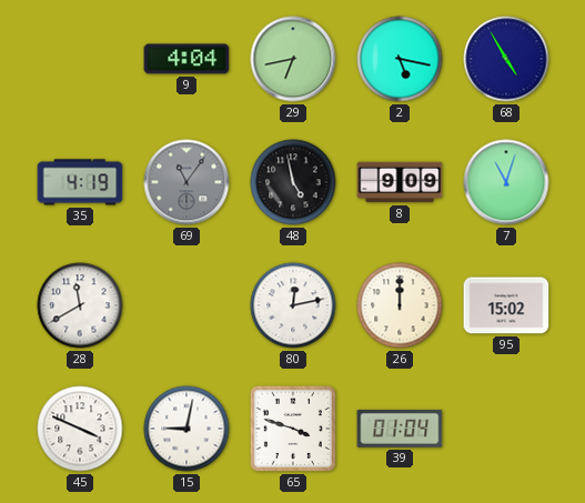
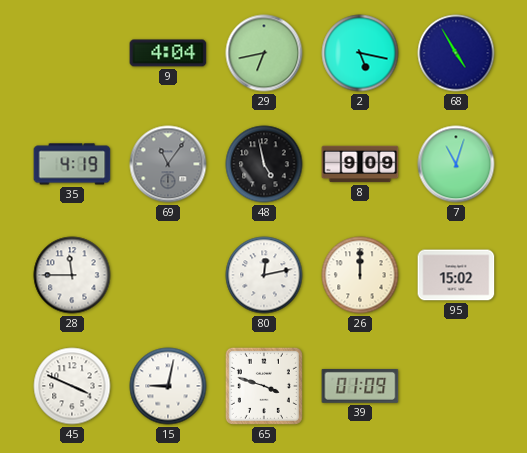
28: 11:40 -> 11:45 (72, 275)
39: 01:04 -> 01:09 (360, 386)
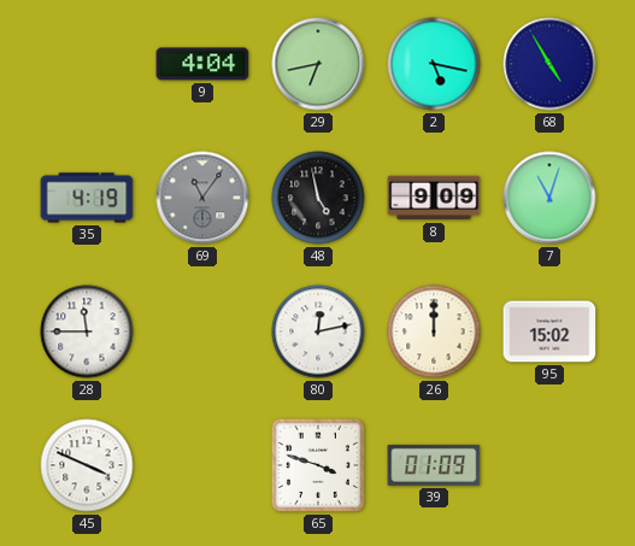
15: 9:02 -> none (168, 386)
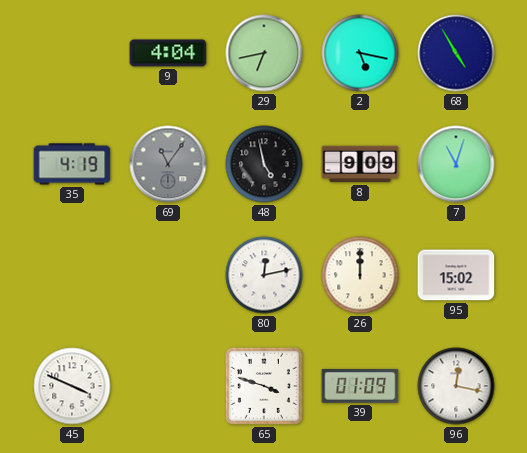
28: 11:45 -> none (87, 331)
96: none -> 12:17 (456, 386)
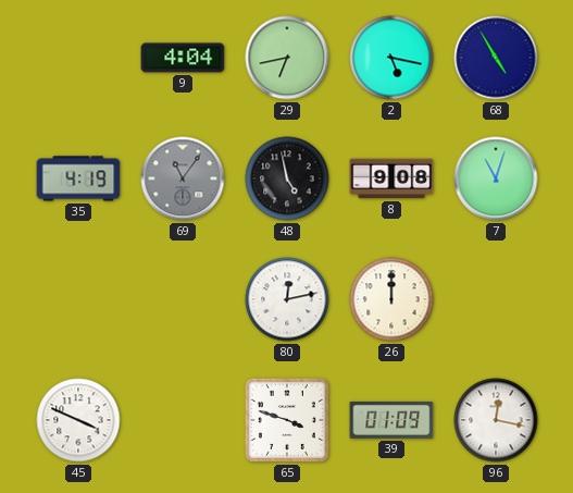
8: 9:09 -> 9:08 (391, 178)
95: 15:02 -> none (456, 275)
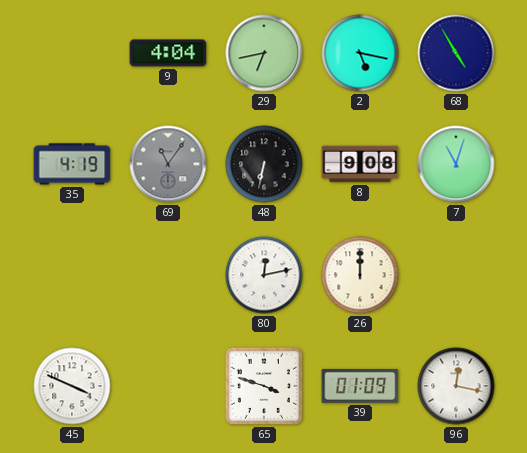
48: 4:58 -> 6:32 (264, 164)
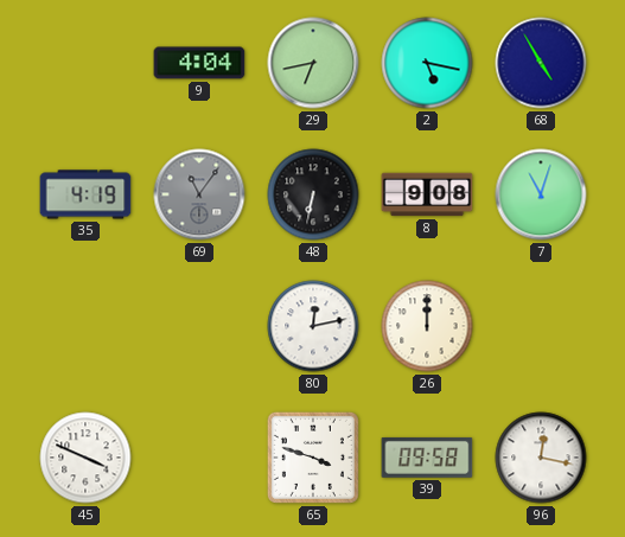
39: 01:09 -> 09:58 (427, 458)
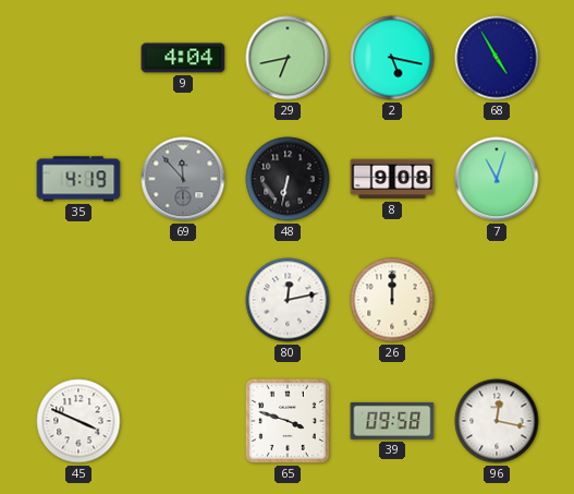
69: 11:06 -> 11:53 (183, 179)
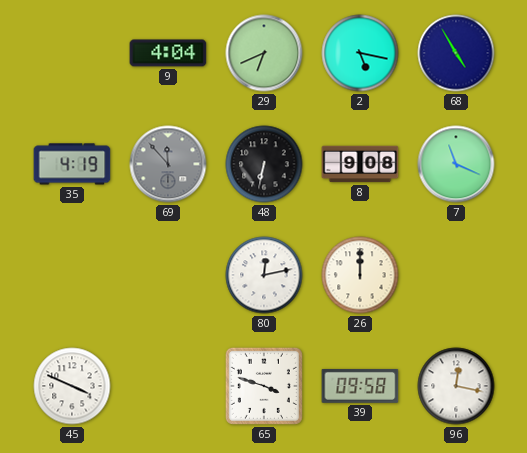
29: 6:43 -> 6:41 (264, 53)
7: 11:03 -> 11:19 (456, 164)
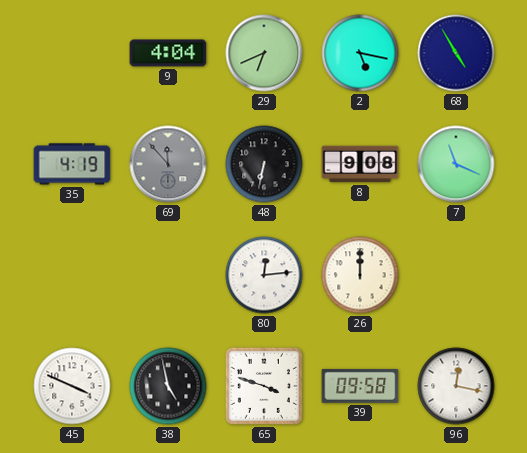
80: 12:13 -> 12:14 (264, 275)
38: none -> 4:58 (168, 386)
